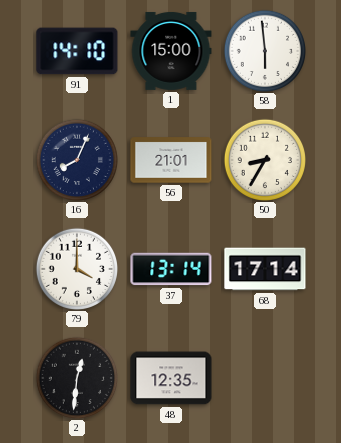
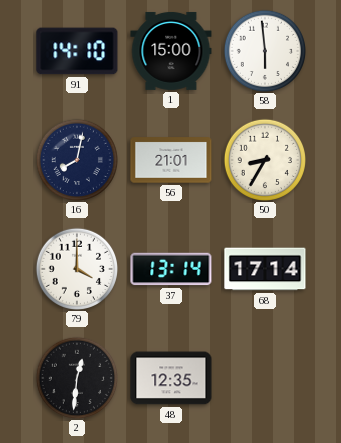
16: 8:04 -> 8:02 (76, 159)
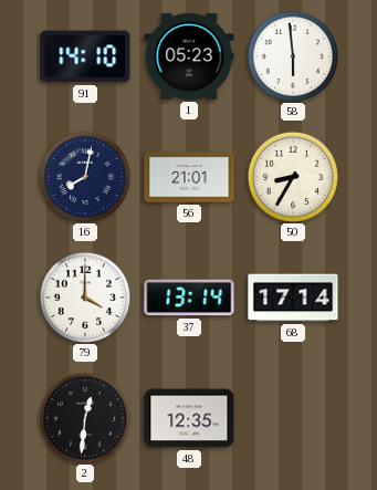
1: 15:00 -> 05:23 (189, 56)
